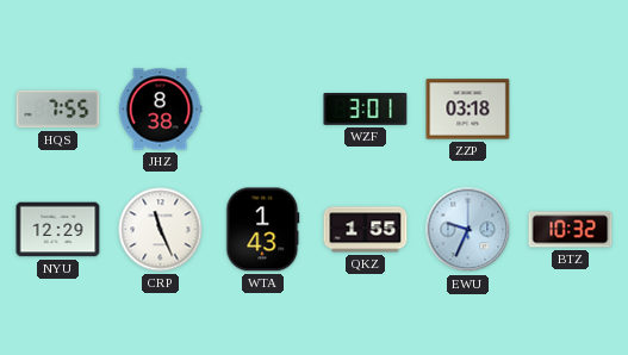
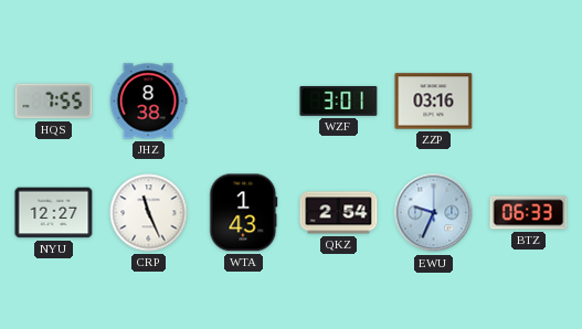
ZZP: 03:18 -> 03:16 (434, 102)
NYU: 12:29 -> 12:27 (54, 213)
QKZ: 1:55 -> 2:54 (339, 213)
BTZ: 10:32 -> 06:33 (529, 213)
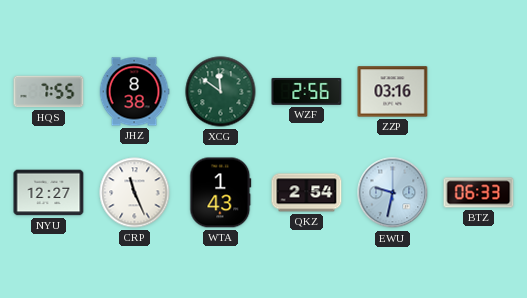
XCG: none -> 11:51 (221, 92)
WZF: 3:01 -> 2:56 (307, 91)
EWU: 9:34 -> 9:32 (393, 193)
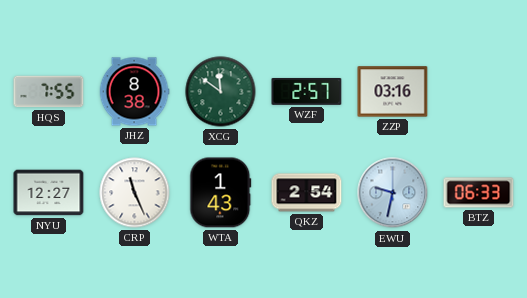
WZF: 2:56 -> 2:57 (307, 91)
